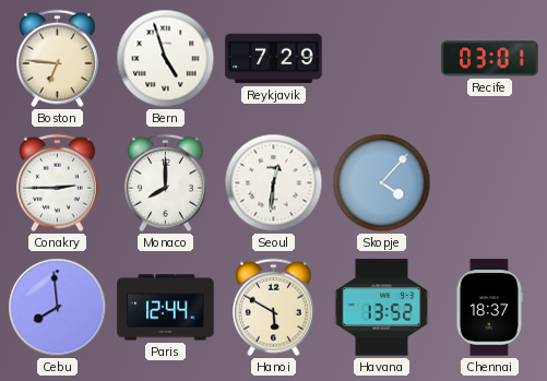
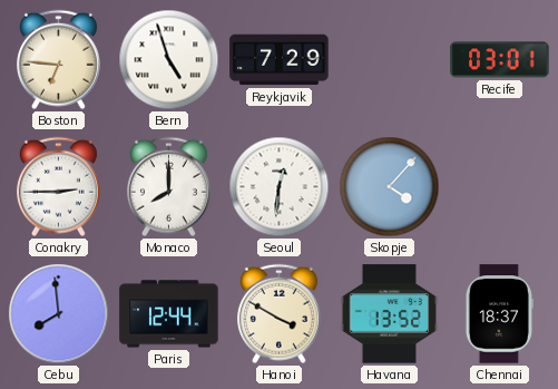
Hanoi: 5:50 -> 3:50 (278, 314)
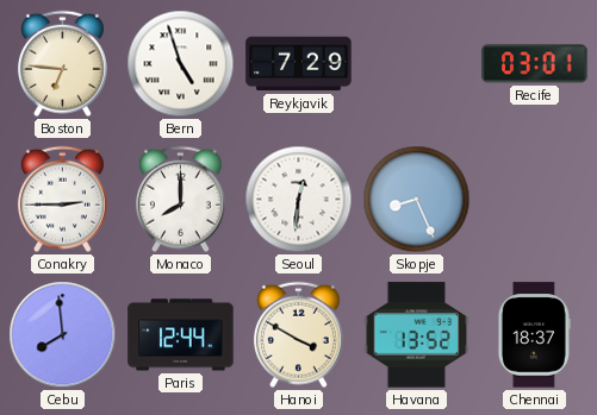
Skopje: 4:07 -> 8:26 (417, 200)
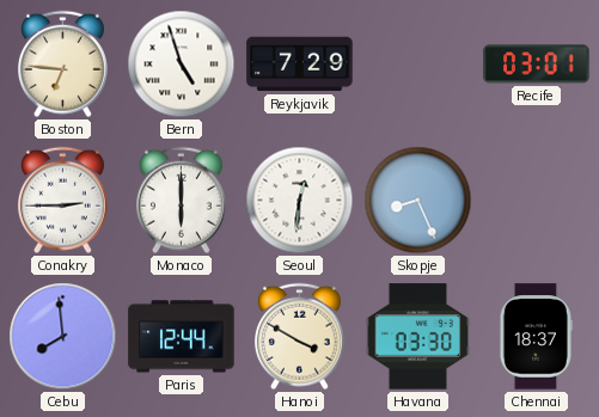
Monaco: 8:00 -> 6:00 (181, 201)
Havana: 13:52 -> 03:30 (418, 337)
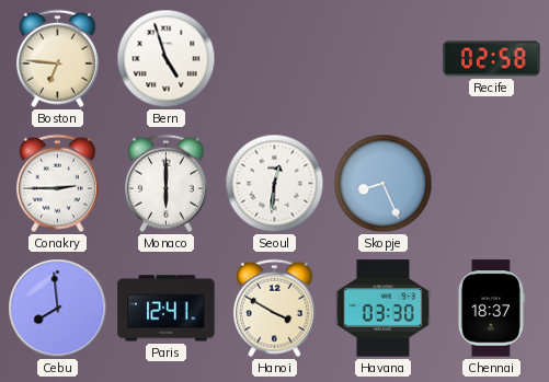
Reykjavik: 7:29 -> none (300, 65)
Recife: 03:01 -> 02:58 (492, 59)
Paris: 12:44 -> 12:41 (167, 309)
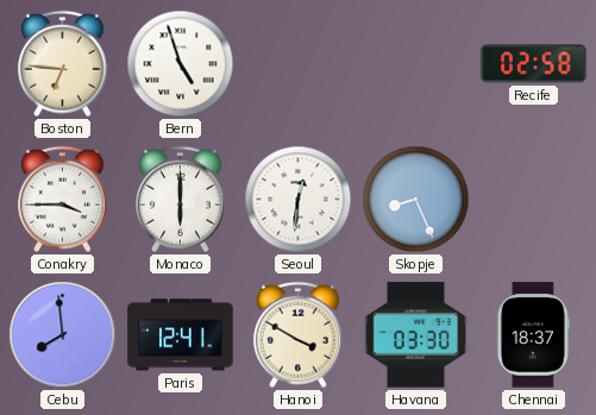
Conakry: 2:45 -> 3:45 (62, 200)
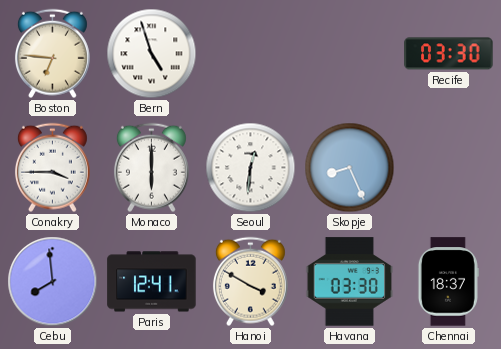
Recife: 02:58 -> 03:30 (449, 54)
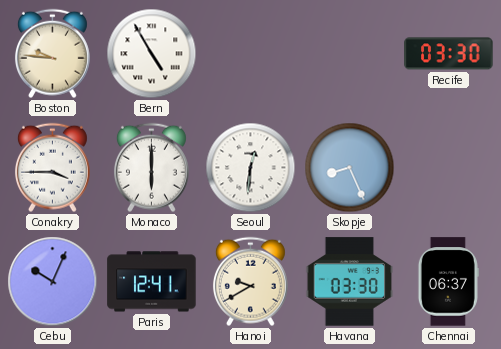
Boston: 6:46 -> 9:46 (52, 54)
Bern: 4:57 -> 4:55 (152, 54)
Cebu: 7:59 -> 10:04 (53, 282)
Hanoi: 3:50 -> 9:40 (250, 282)
Chennai: 18:37 -> 06:37 (448, 282)
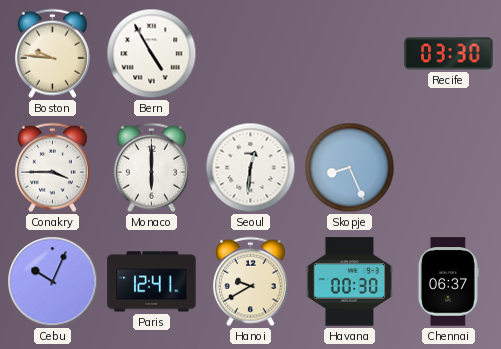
Havana: 03:30 -> 00:30 (350, 282)
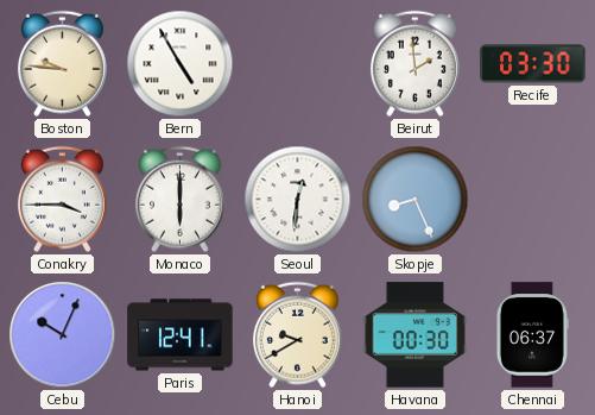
Beirut: none -> 1:59 (414, 64)
